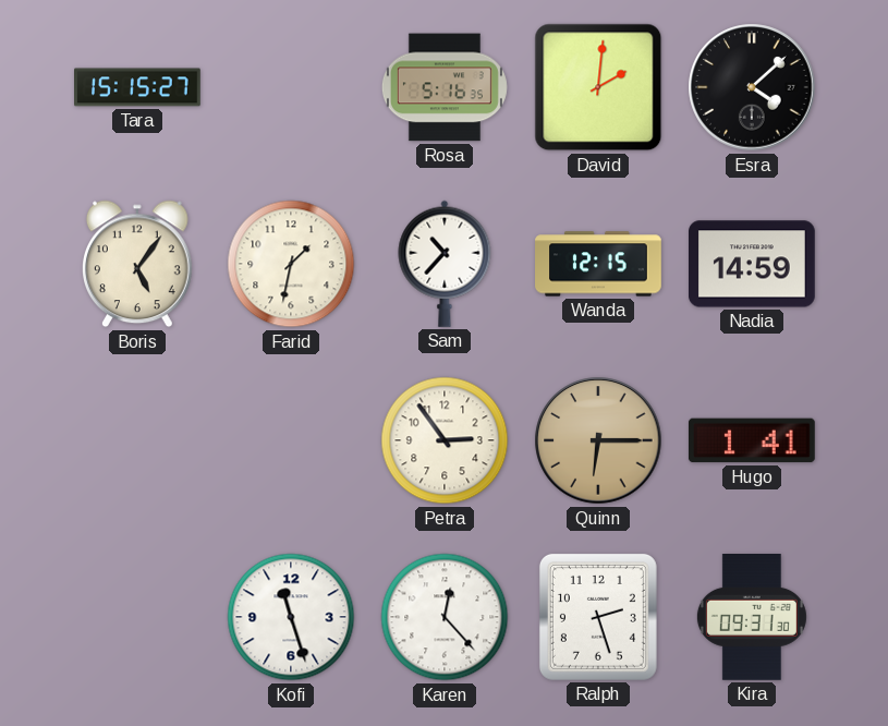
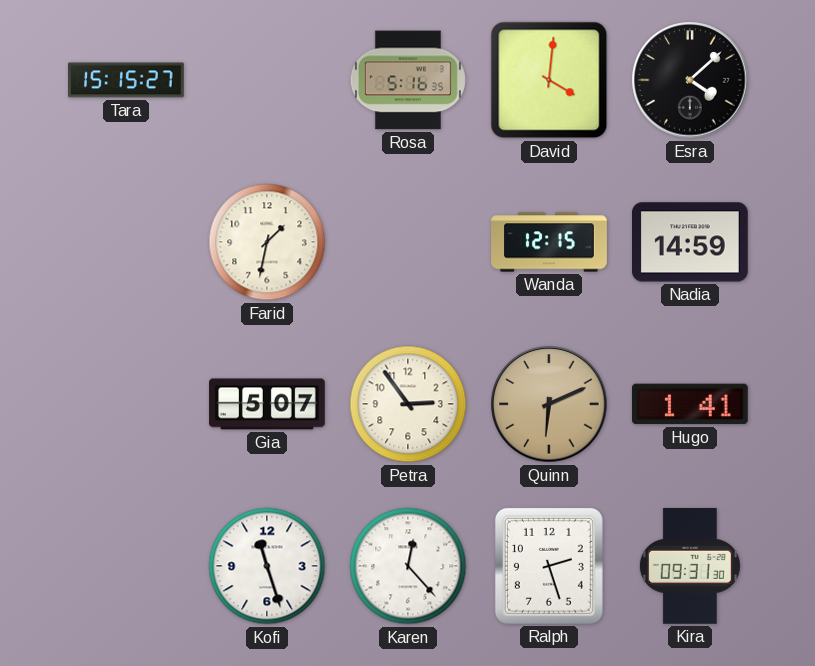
David: 2:01 -> 4:01 (549, 80)
Boris: 5:06 -> none (138, 264)
Sam: 10:37 -> none (445, 264)
Gia: none -> 5:07 (267, 404)
Quinn: 6:15 -> 6:11 (549, 404)
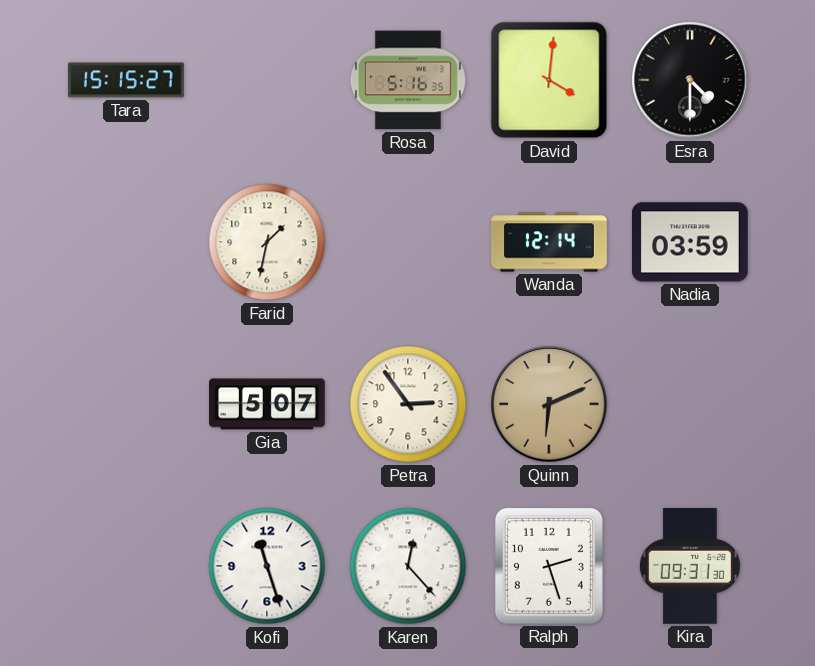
Esra: 4:08 -> 4:30 (690, 80)
Wanda: 12:15 -> 12:14 (549, 242)
Nadia: 14:59 -> 03:59 (691, 242)
Hugo: 1:41 -> none (690, 404)
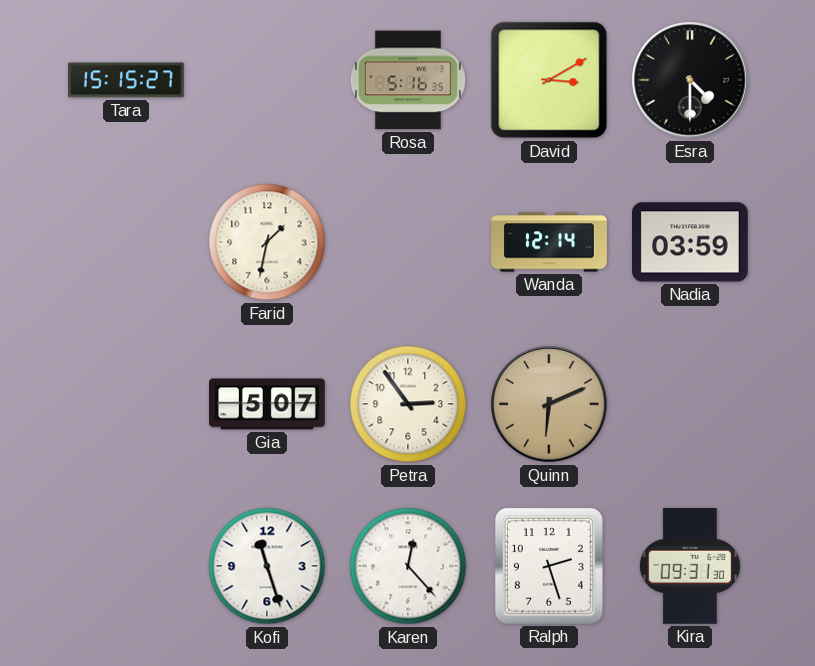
David: 4:01 -> 3:10 (549, 80)
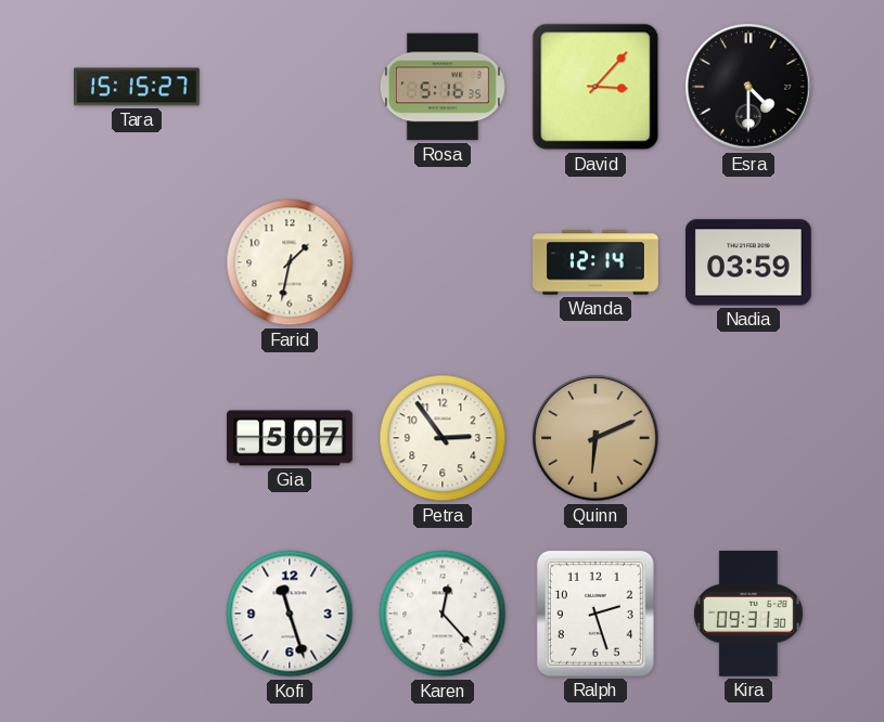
David: 3:10 -> 3:07 (595, 87)
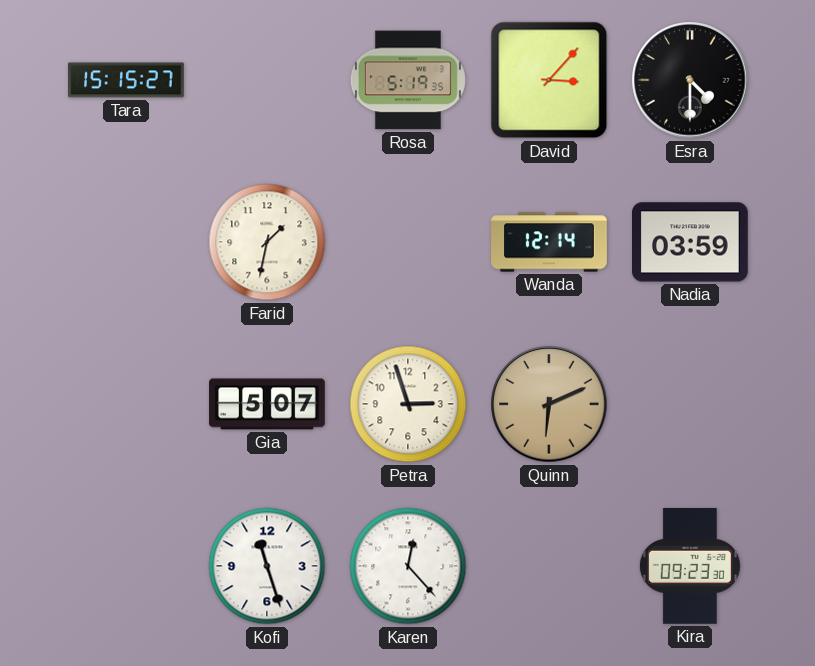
Rosa: 5:16 -> 5:19 (408, 80)
Petra: 2:54 -> 2:57 (408, 404)
Ralph: 2:27 -> none (595, 614)
Kira: 09:31 -> 09:23 (690, 567)
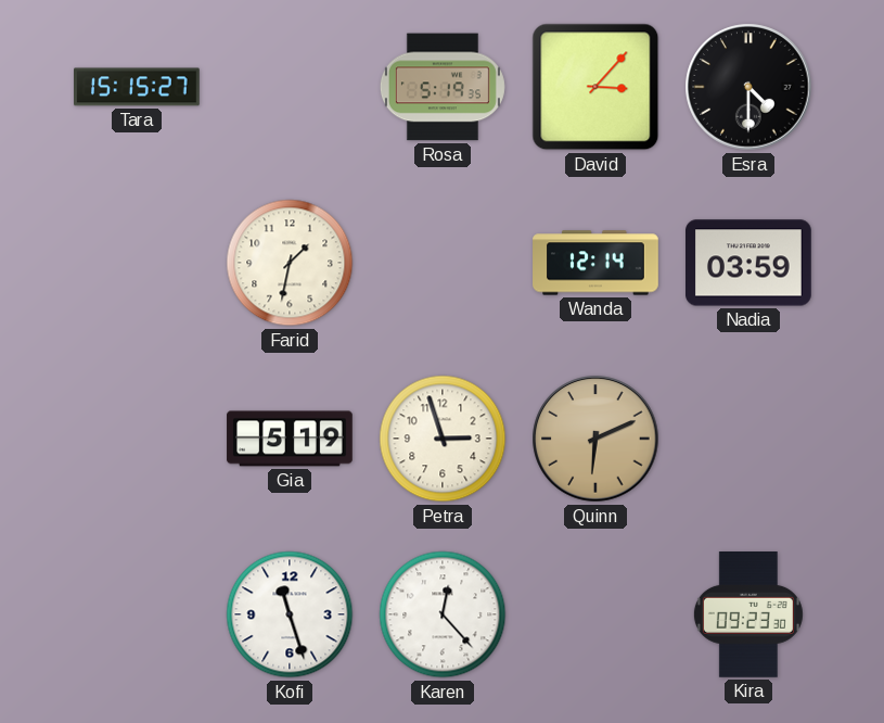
Gia: 5:07 -> 5:19 (290, 439)
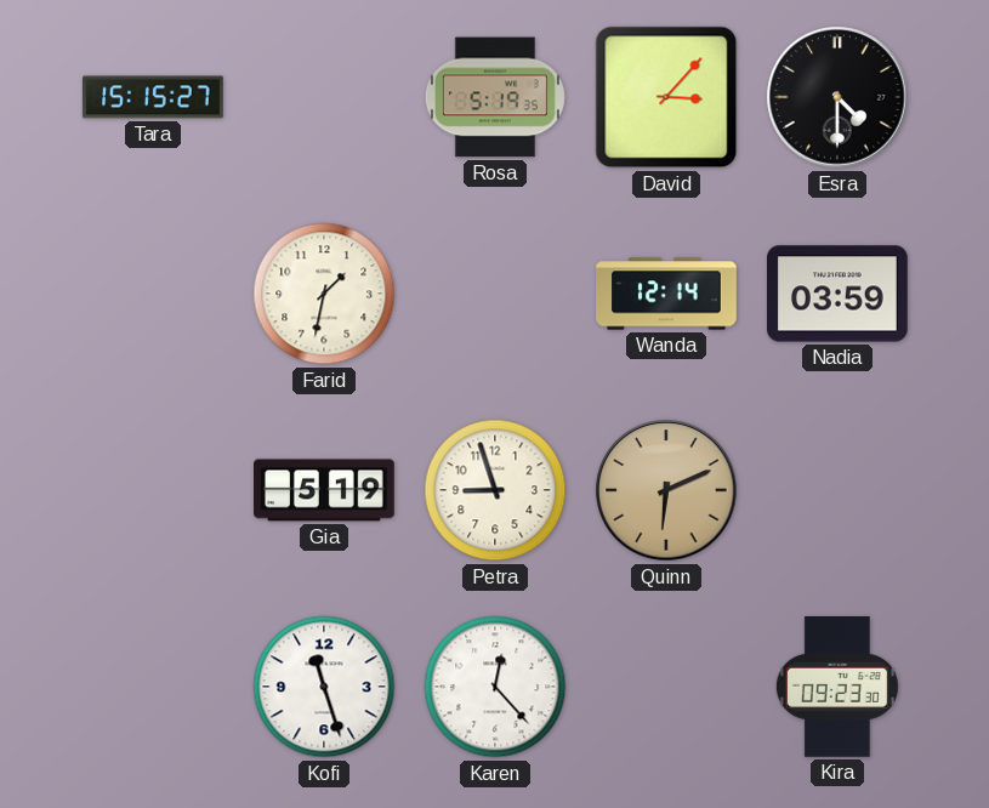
Petra: 2:57 -> 8:57 (495, 490)
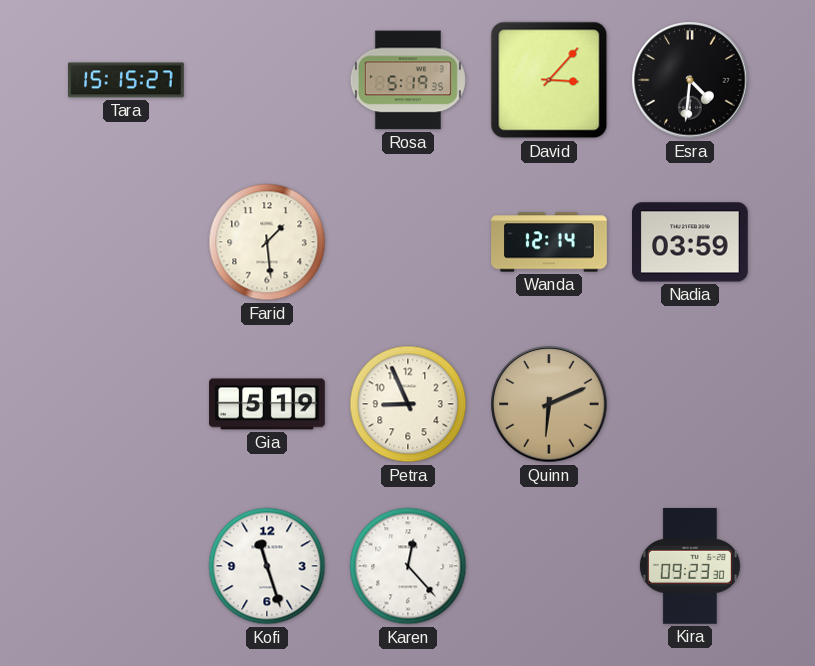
Esra: 4:30 -> 4:31 (690, 80)
Farid: 1:32 -> 1:29 (267, 242)
Petra: 8:57 -> 8:56 (408, 404)
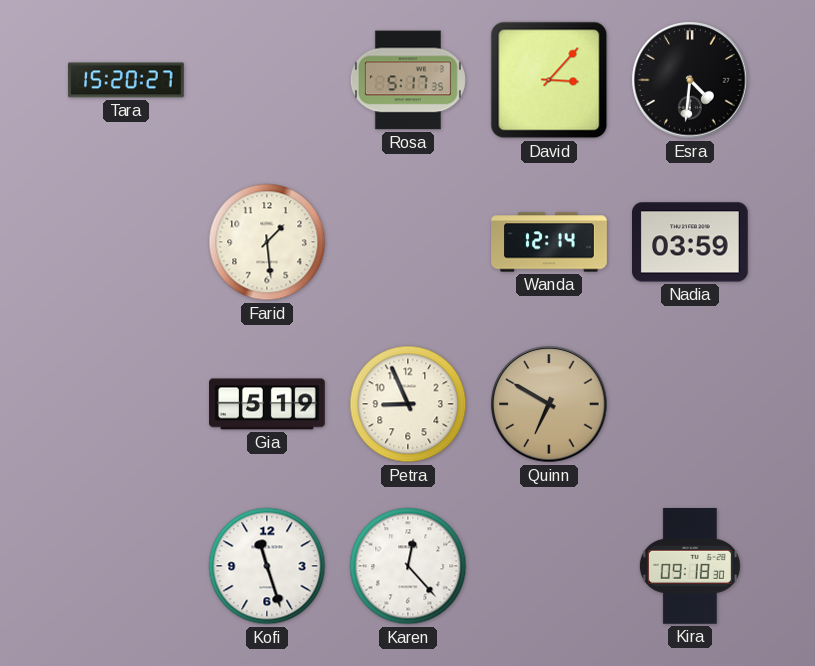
Tara: 15:15 -> 15:20 (127, 80)
Rosa: 5:19 -> 5:17 (408, 80)
Quinn: 6:11 -> 6:50 (549, 404)
Kira: 09:23 -> 09:18 (690, 567)
